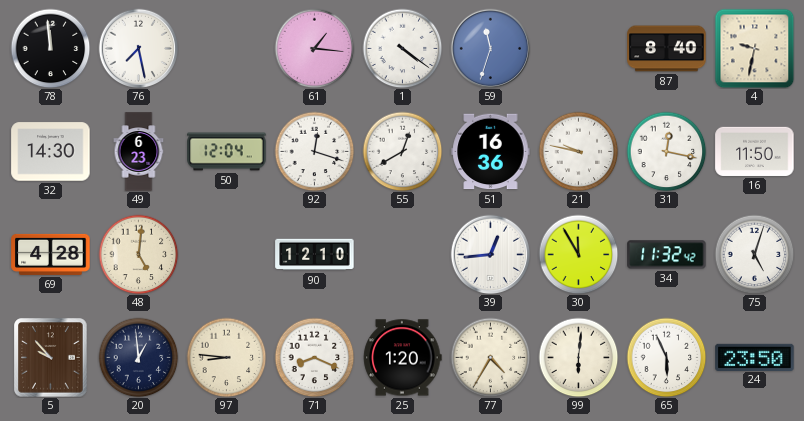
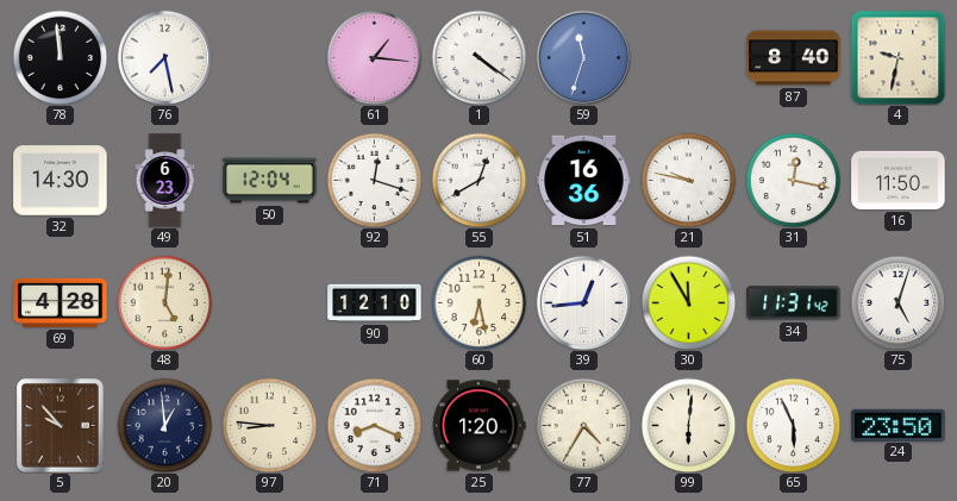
60: none -> 6:28 (478, 302)
34: 11:32 -> 11:31 (794, 303)
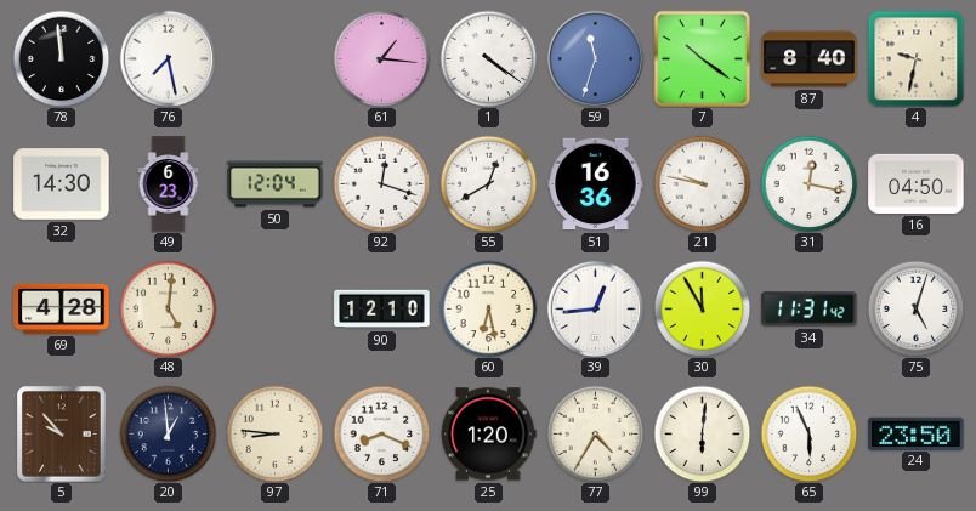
7: none -> 10:21 (702, 58)
16: 11:50 -> 04:50 (917, 183)
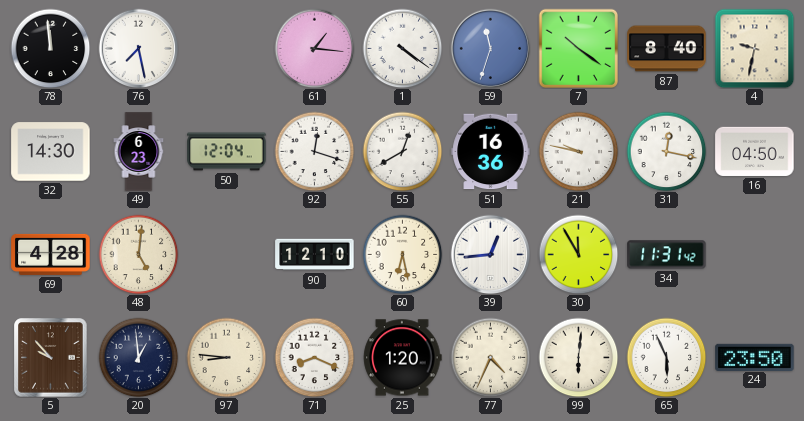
75: 5:03 -> none (915, 308)
77: 4:35 -> 4:34 (490, 357)
